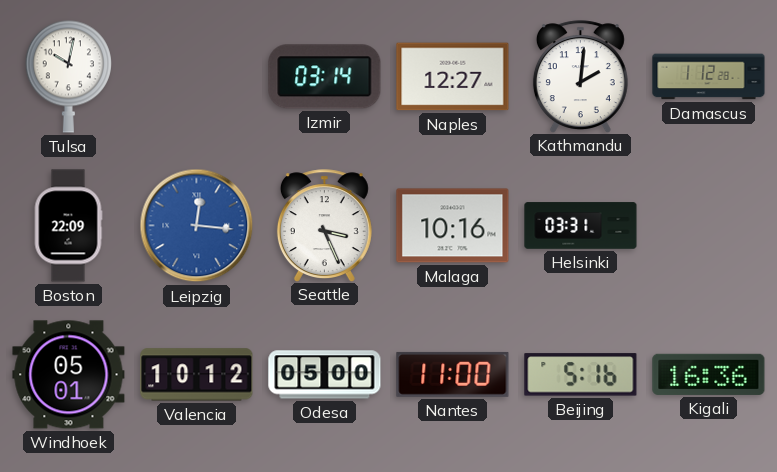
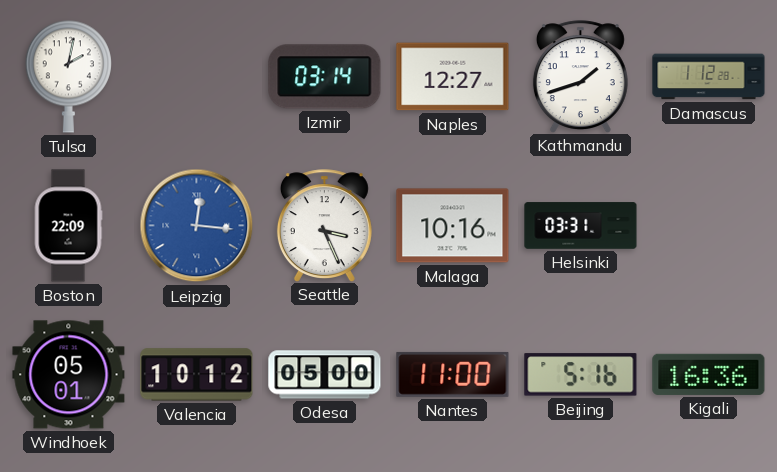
Tulsa: 10:02 -> 2:02 (68, 76)
Kathmandu: 2:01 -> 1:42 (580, 76)
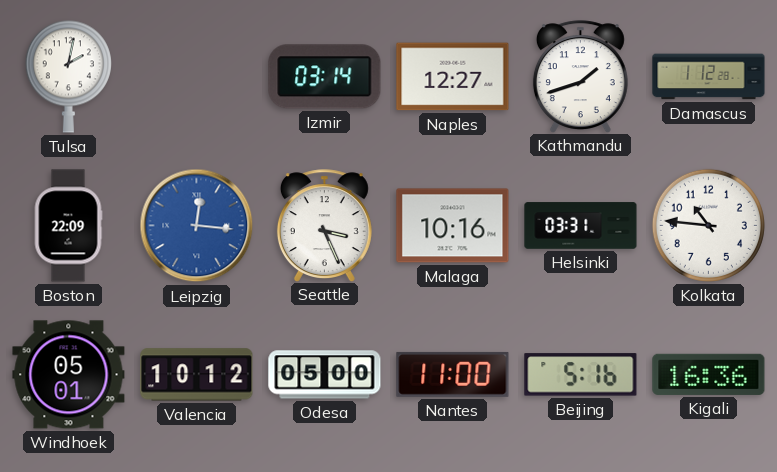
Kolkata: none -> 10:46 (708, 225)
